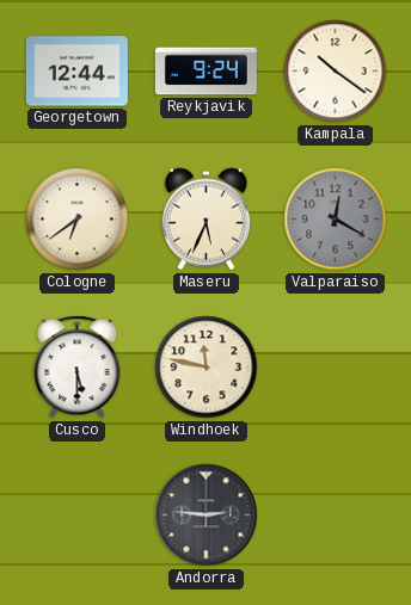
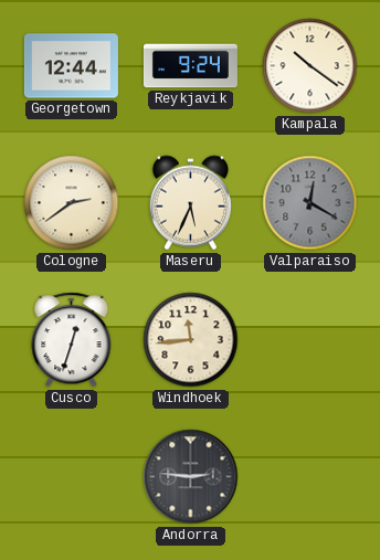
Cologne: 6:39 -> 2:39 (72, 203)
Cusco: 5:30 -> 12:33 (72, 340)
Windhoek: 11:47 -> 11:44 (191, 340)
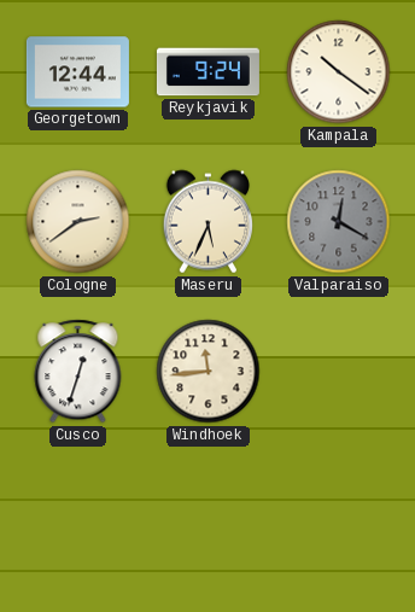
Andorra: 2:46 -> none (191, 477)
